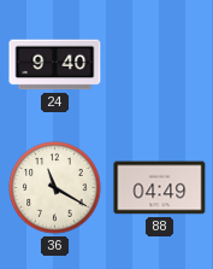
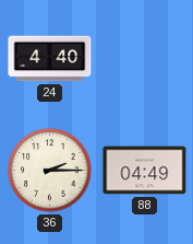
24: 9:40 -> 4:40 (50, 59)
36: 11:20 -> 2:15 (50, 171)
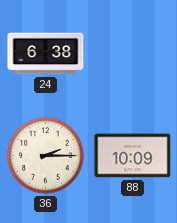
24: 4:40 -> 6:38 (46, 54)
88: 04:49 -> 10:09 (133, 156)
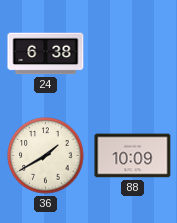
36: 2:15 -> 1:40 (46, 156)
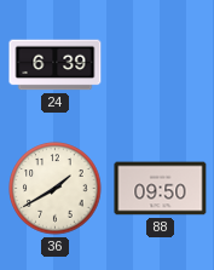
24: 6:38 -> 6:39 (56, 65)
88: 10:09 -> 09:50 (161, 189)
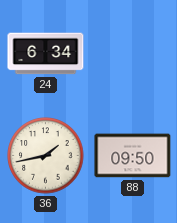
24: 6:39 -> 6:34 (46, 54)
36: 1:40 -> 1:43 (46, 156)
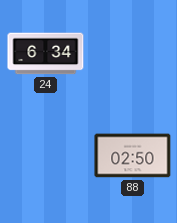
36: 1:43 -> none (46, 156)
88: 09:50 -> 02:50 (133, 156)
